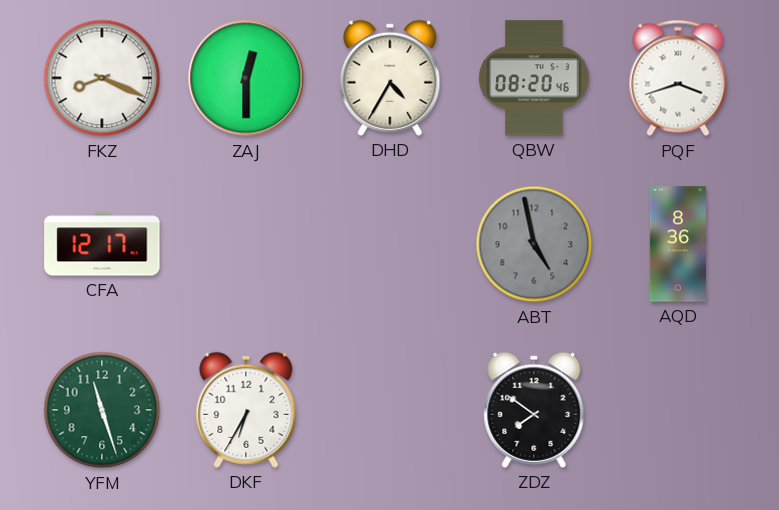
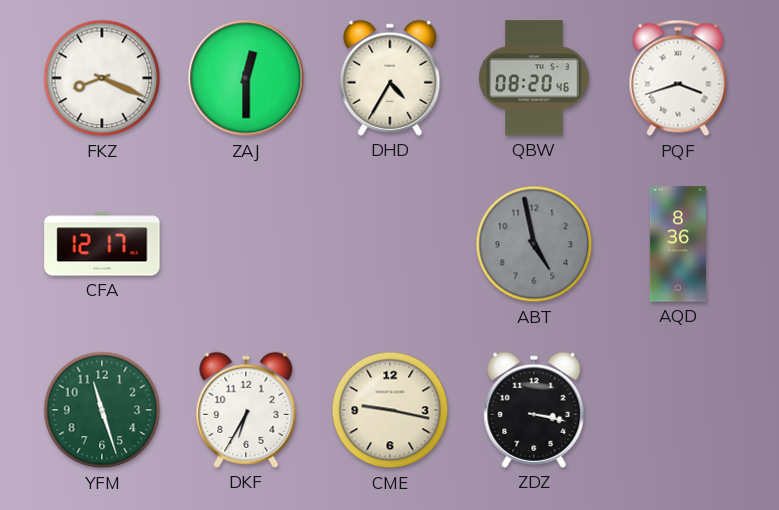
CME: none -> 9:17 (390, 410)
ZDZ: 7:51 -> 3:17 (534, 410)
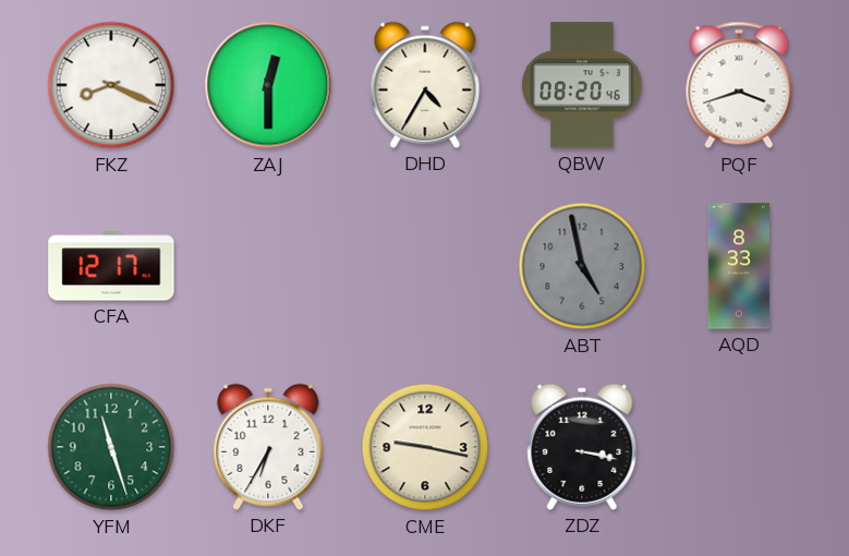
AQD: 8:36 -> 8:33 (739, 266)
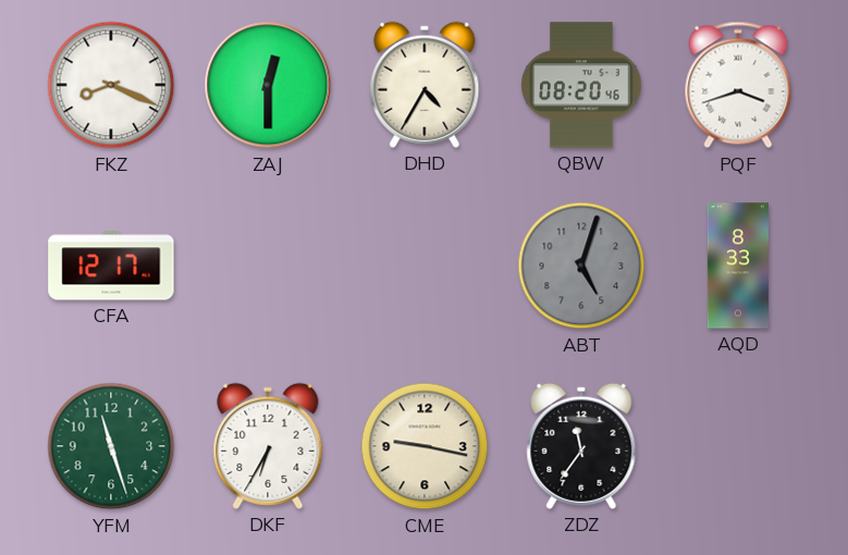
ABT: 4:58 -> 5:03 (581, 266)
ZDZ: 3:17 -> 11:36 (581, 446)
